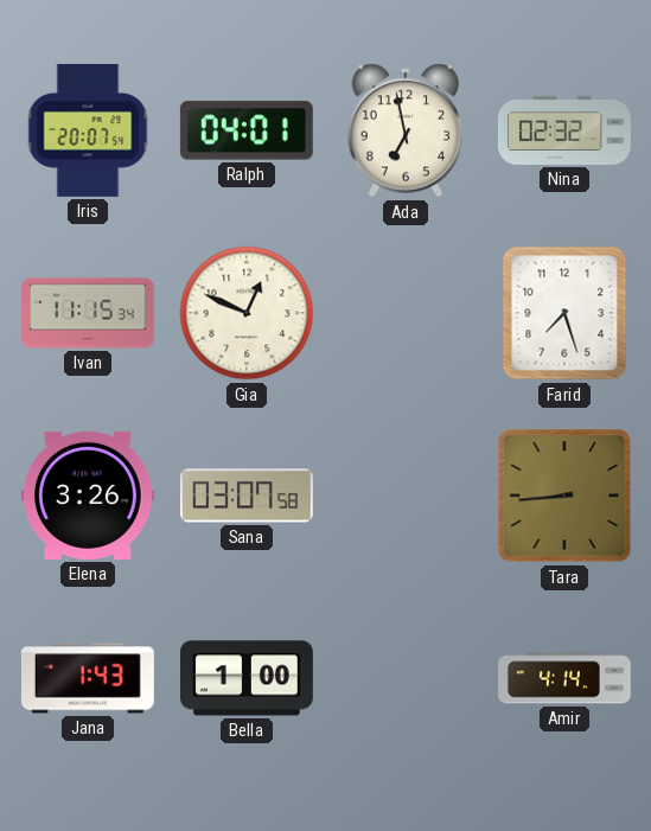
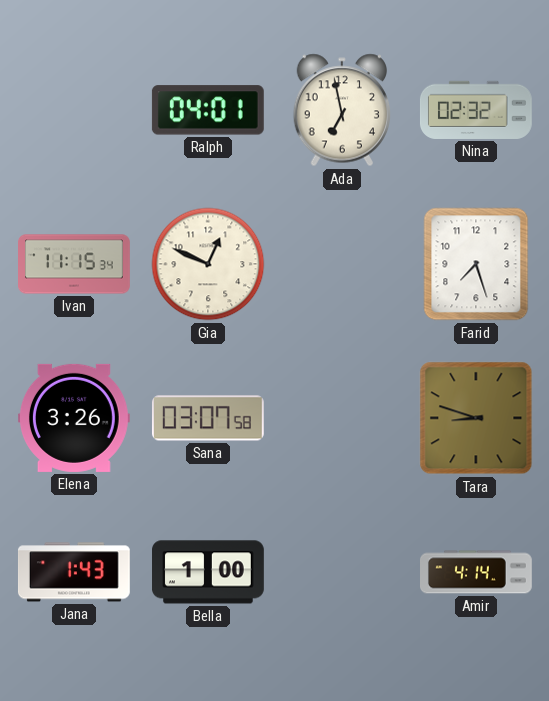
Iris: 20:07 -> none (88, 132)
Tara: 8:44 -> 8:48 (476, 418)
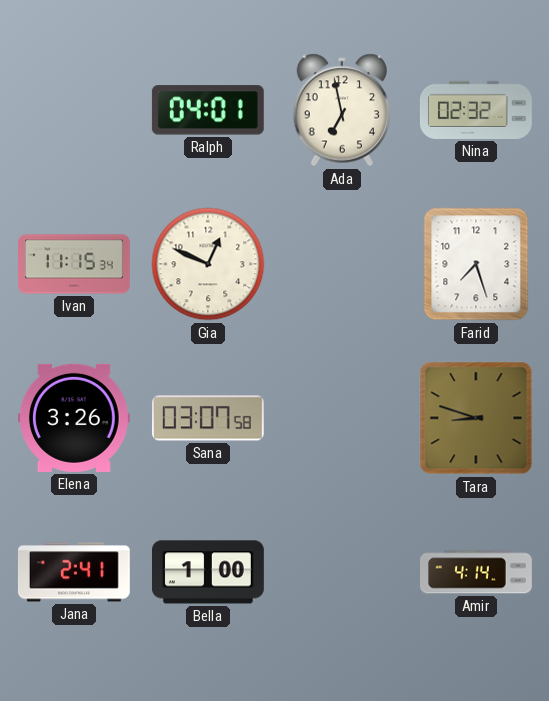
Jana: 1:43 -> 2:41 (74, 572)
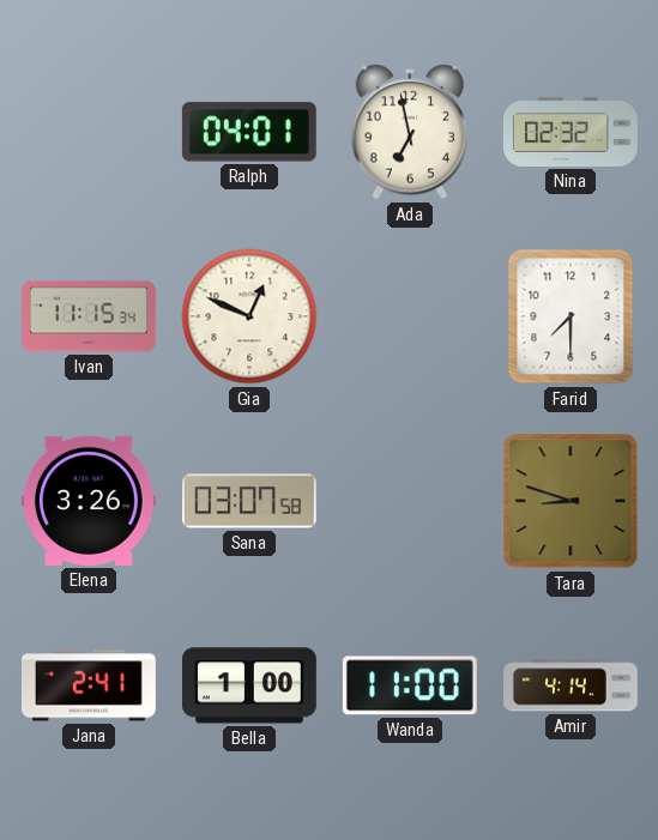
Farid: 7:27 -> 7:30 (571, 316)
Wanda: none -> 11:00 (410, 685)
